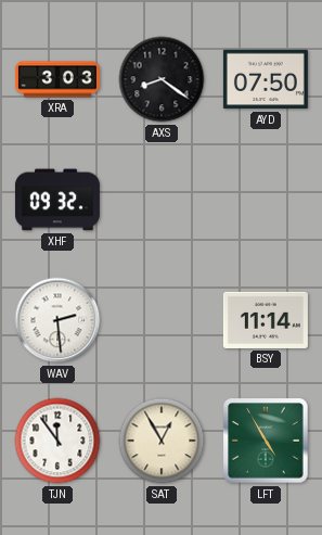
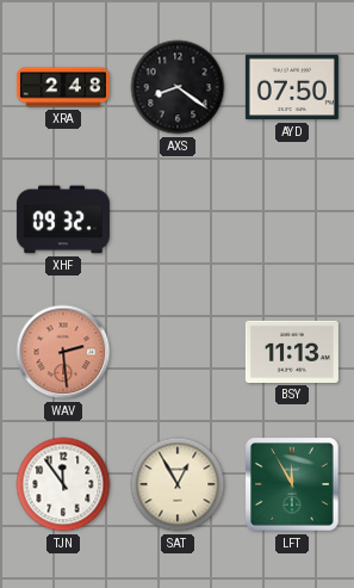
XRA: 3:03 -> 2:48 (63, 87)
WAV dial: white -> salmon (63, 352)
BSY: 11:14 -> 11:13 (292, 352)
LFT: 4:55 -> 11:55 (292, 484)
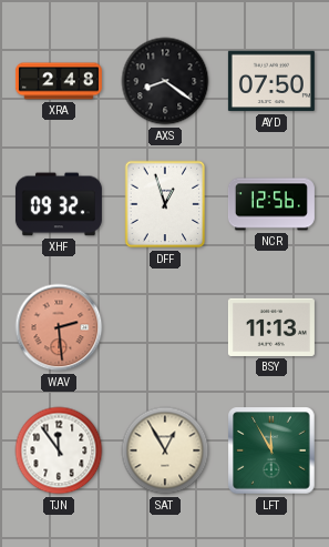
DFF: none -> 12:57 (165, 204)
NCR: none -> 12:56 (271, 204)
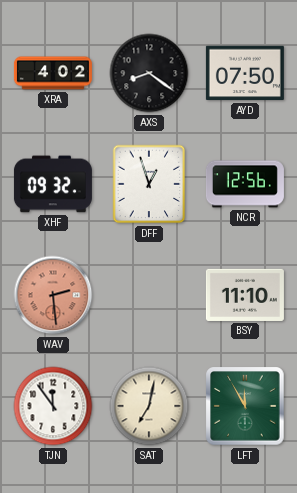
XRA: 2:48 -> 4:02 (53, 73)
BSY: 11:13 -> 11:10 (245, 295)
SAT: 12:55 -> 7:02 (149, 406)
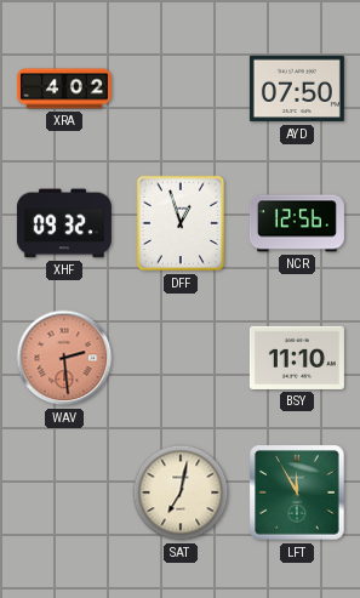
AXS: 8:21 -> none (149, 73)
TJN: 11:54 -> none (53, 406)
